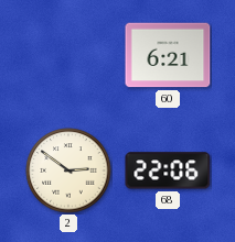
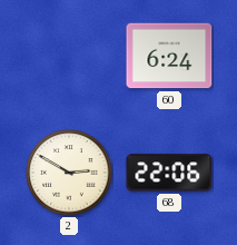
60: 6:21 -> 6:24 (169, 56)
2: 2:51 -> 2:50 (69, 173)
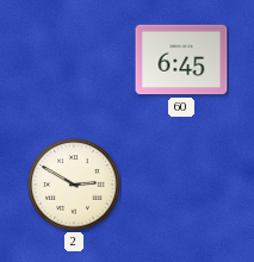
60: 6:24 -> 6:45 (181, 60)
68: 22:06 -> none (169, 173)
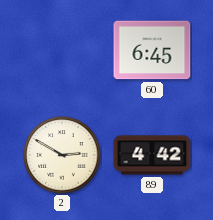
89: none -> 4:42 (152, 155)
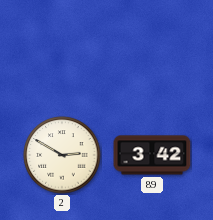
60: 6:45 -> none (152, 50)
89: 4:42 -> 3:42 (152, 155)
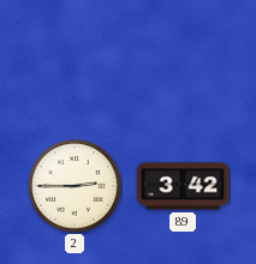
2: 2:50 -> 2:45 (75, 186)
